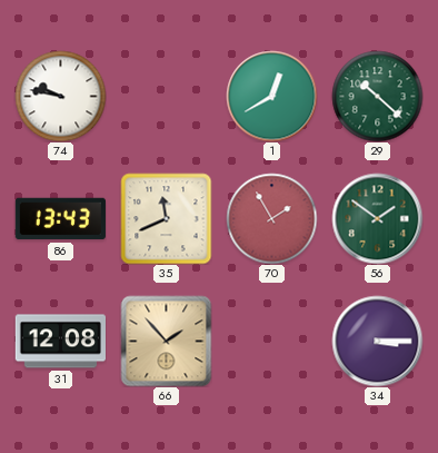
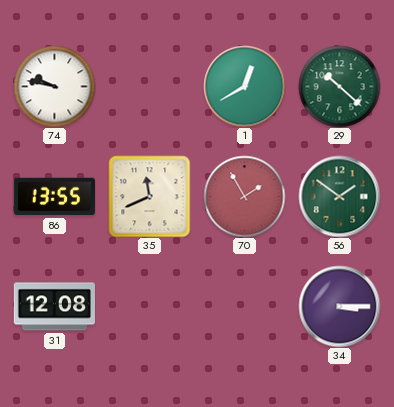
86: 13:43 -> 13:55 (54, 197)
66: 1:53 -> none (166, 341)
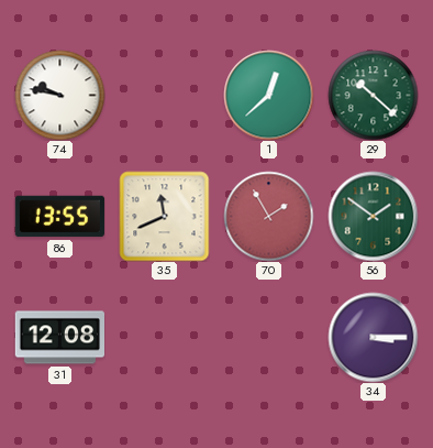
1: 12:40 -> 12:38 (268, 95)
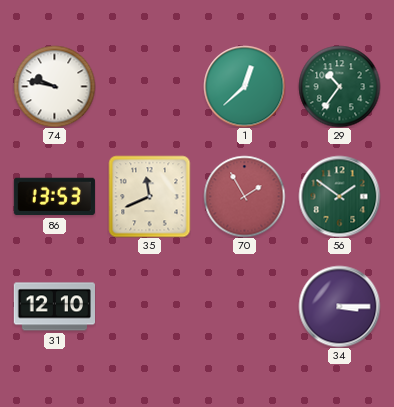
29: 10:22 -> 10:36 (339, 86)
86: 13:55 -> 13:53 (54, 197)
31: 12:08 -> 12:10 (54, 307)
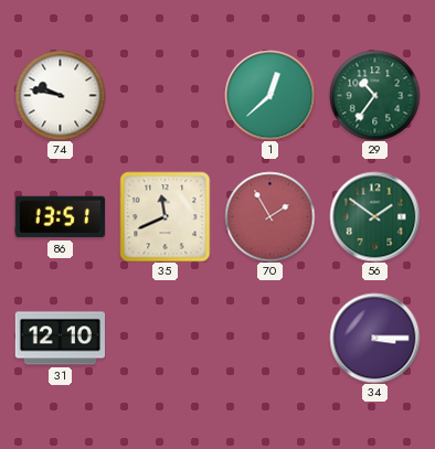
86: 13:53 -> 13:51 (60, 217)
